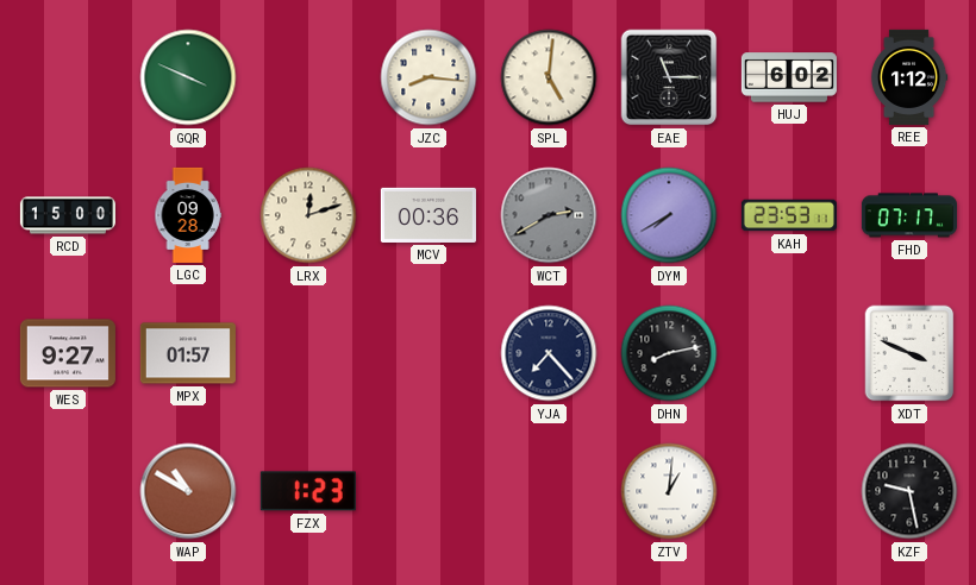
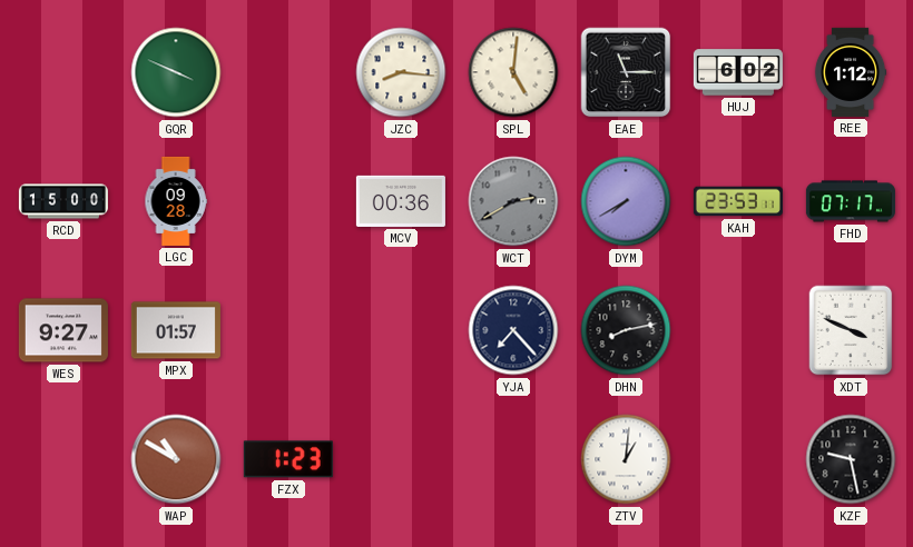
LRX: 12:12 -> none (308, 215)
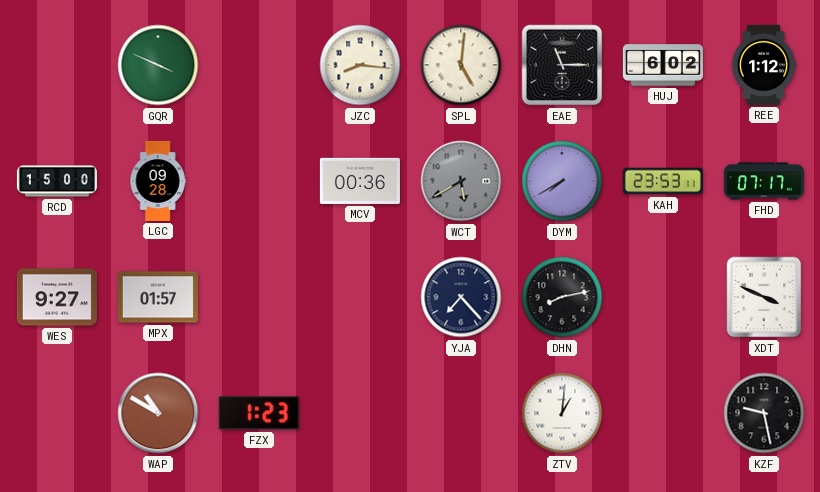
WCT: 2:40 -> 5:40 (461, 181)
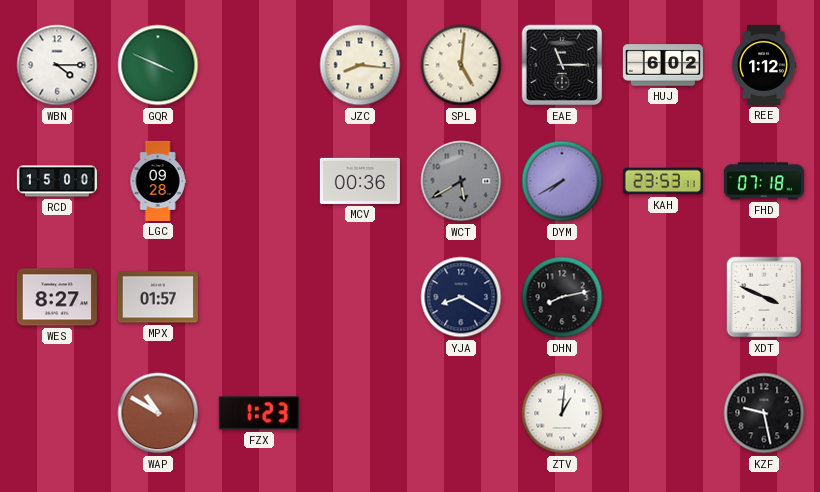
WBN: none -> 4:15 (57, 65)
FHD: 07:17 -> 07:18 (764, 181)
WES: 9:27 -> 8:27 (57, 297)
YJA: 7:23 -> 8:20 (461, 297)
